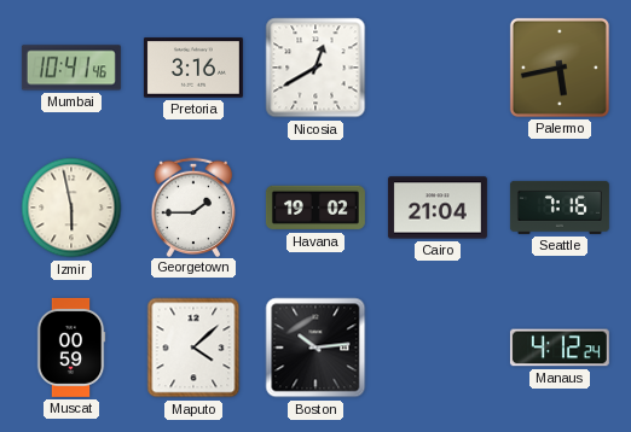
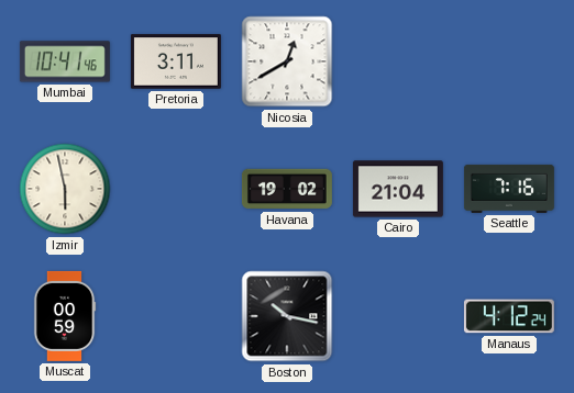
Pretoria: 3:16 -> 3:11 (176, 61)
Palermo: 5:43 -> none (560, 68)
Georgetown: 1:45 -> none (192, 206)
Maputo: 4:08 -> none (193, 348)
Boston: 10:14 -> 10:17 (287, 316)
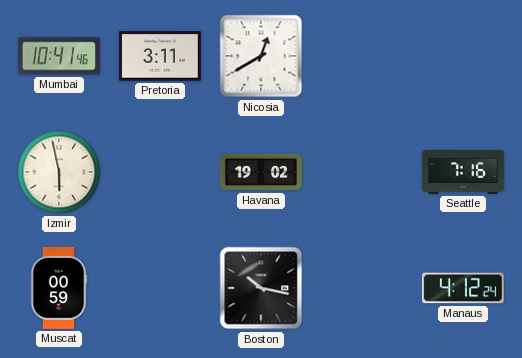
Cairo: 21:04 -> none (398, 189)
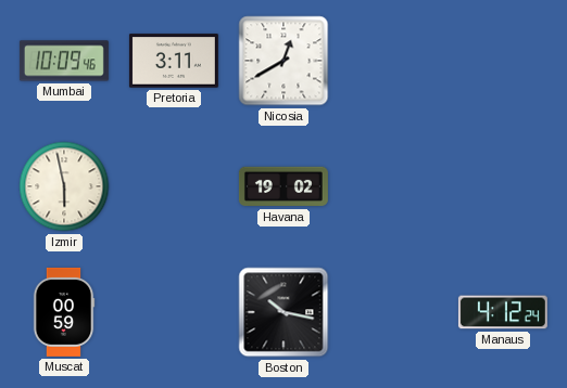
Mumbai: 10:41 -> 10:09 (64, 61)
Seattle: 7:16 -> none (463, 172)
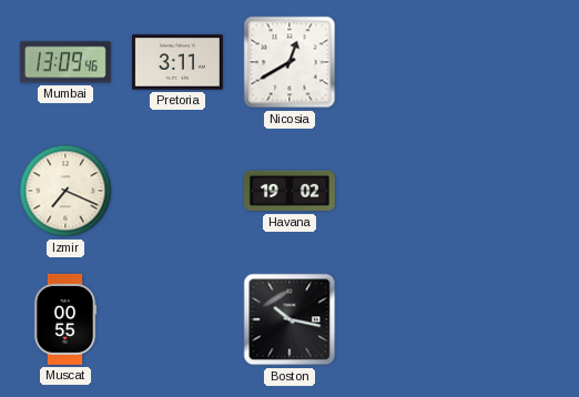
Mumbai: 10:09 -> 13:09 (65, 62)
Izmir: 5:58 -> 7:19 (65, 191)
Muscat: 00:59 -> 00:55 (65, 319)
Manaus: 4:12 -> none (503, 312)
